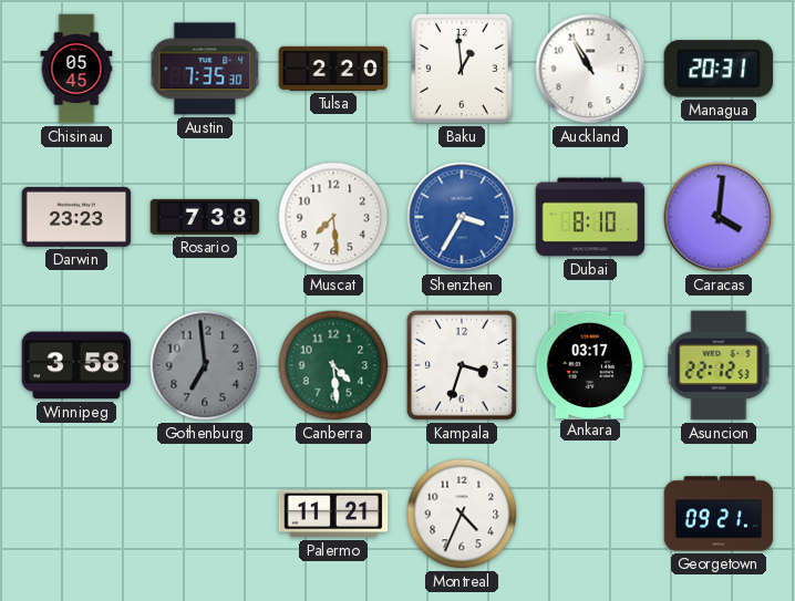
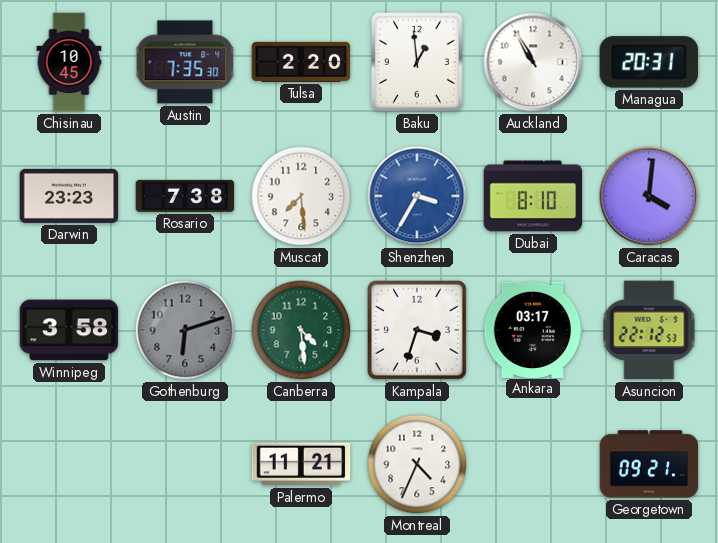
Chisinau: 05:45 -> 10:45 (69, 62)
Gothenburg: 6:59 -> 6:12 (185, 330)
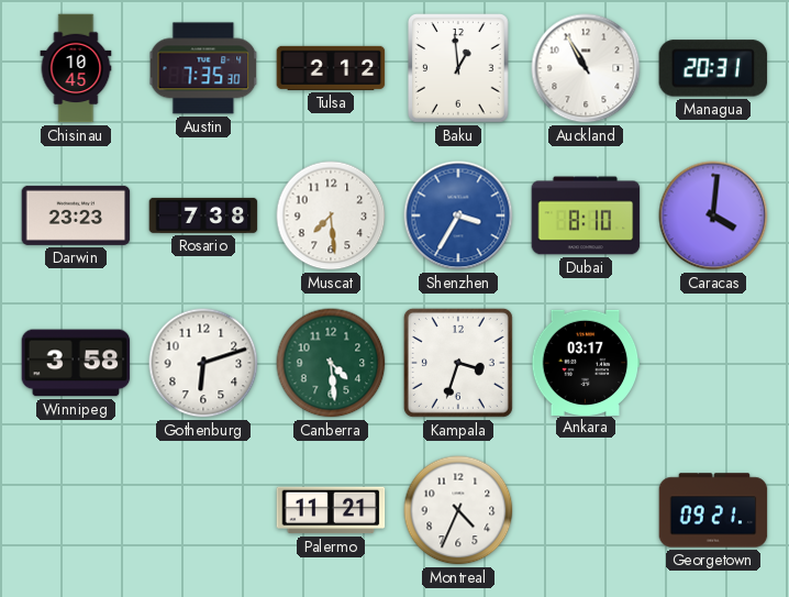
Tulsa: 2:20 -> 2:12 (331, 68)
Gothenburg dial: grey -> white (203, 363)
Asuncion: 22:12 -> none (649, 330)
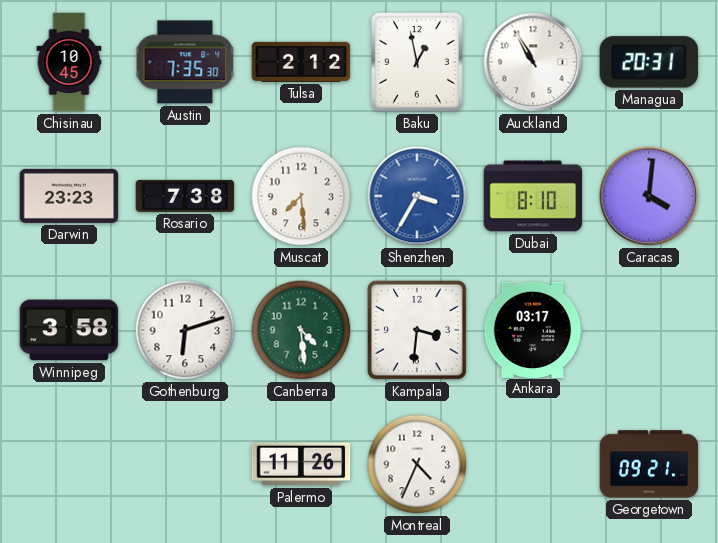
Baku: 12:59 -> 12:58 (418, 63)
Kampala: 3:33 -> 3:31 (417, 330)
Palermo: 11:21 -> 11:26 (301, 464)
